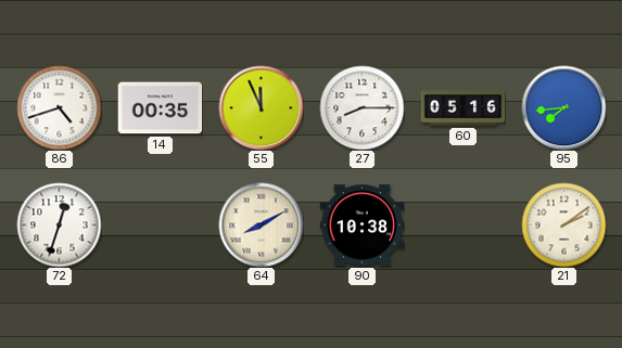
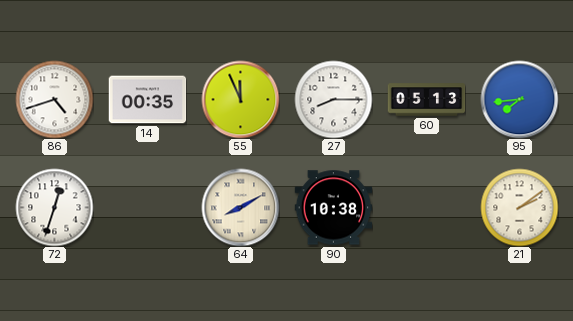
60: 05:16 -> 05:13 (426, 100)
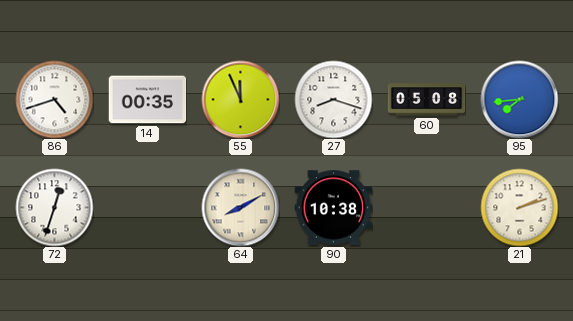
27: 8:15 -> 8:18 (333, 99)
60: 05:13 -> 05:08 (426, 100)
21: 2:09 -> 2:12 (519, 207)
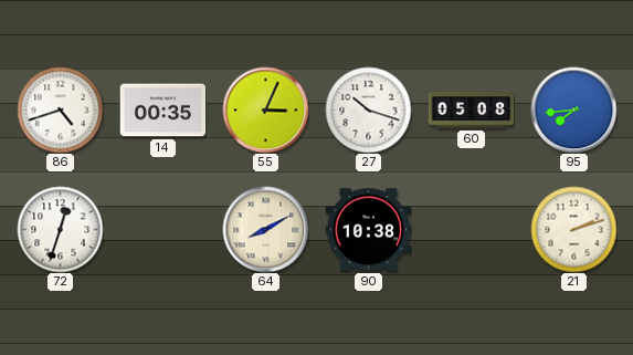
55: 11:56 -> 3:04 (265, 109)
27: 8:18 -> 10:18 (368, 109)
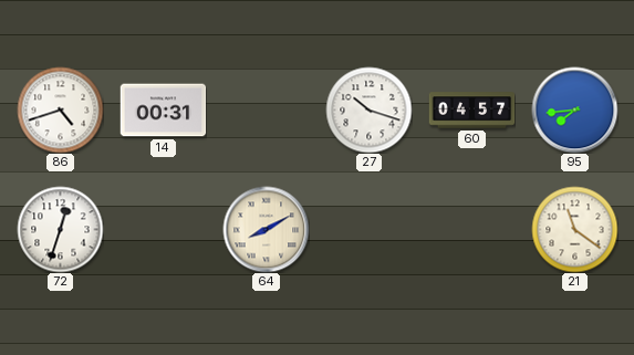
14: 00:35 -> 00:31 (163, 111)
55: 3:04 -> none (265, 109)
60: 05:08 -> 04:57 (471, 111)
90: 10:38 -> none (368, 230)
21: 2:12 -> 11:21 (574, 229)
